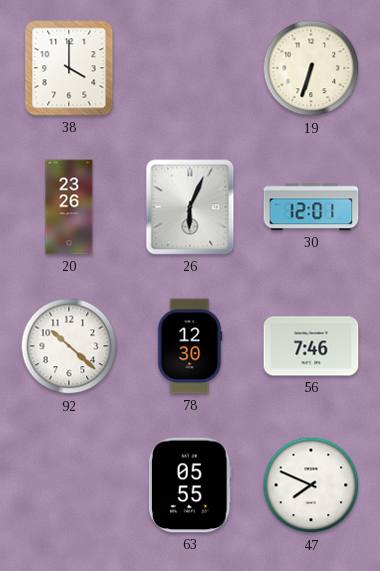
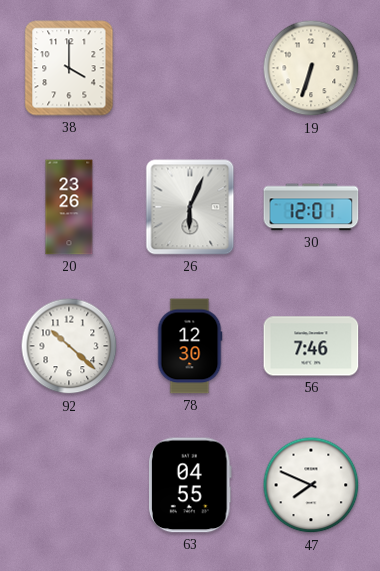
63: 05:55 -> 04:55 (190, 485)
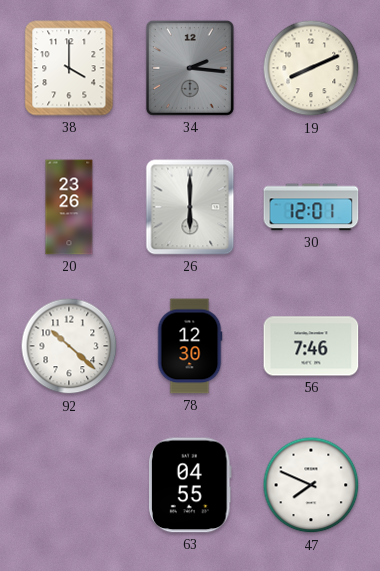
34: none -> 2:16 (190, 68)
19: 6:33 -> 8:11 (311, 68)
26: 6:04 -> 6:00 (190, 207)
